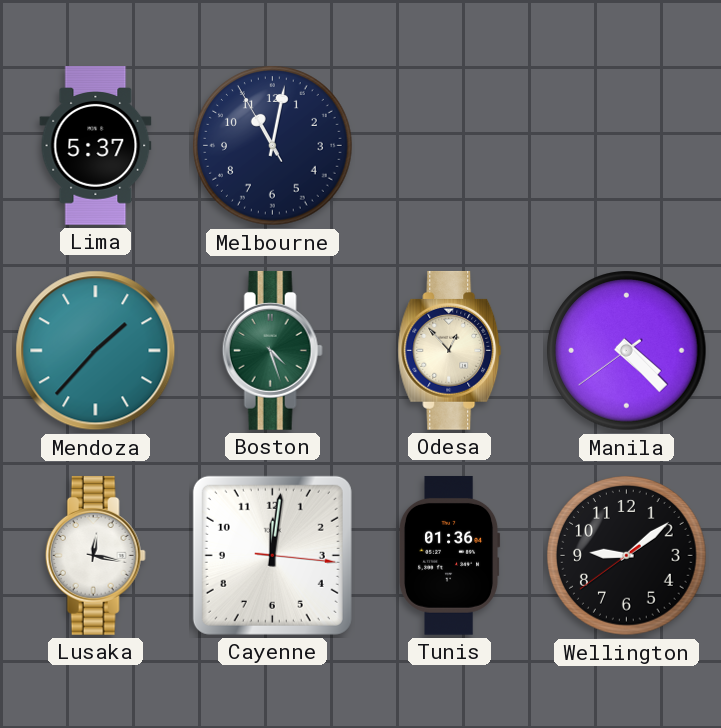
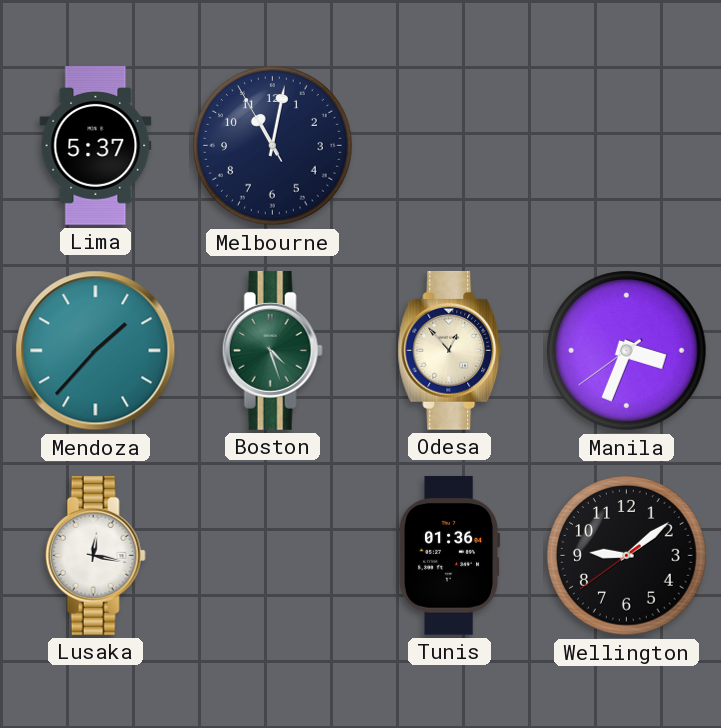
Manila: 4:22 -> 3:33 (627, 351)
Cayenne: 12:01 -> none (272, 555)
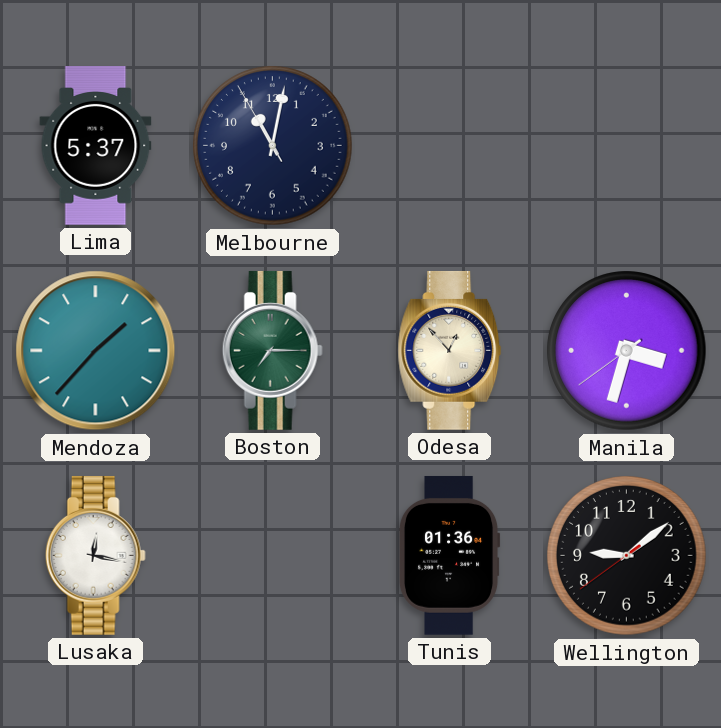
Boston: 4:27 -> 7:15 (272, 350)
Manila: 3:33 -> 3:32 (627, 351)
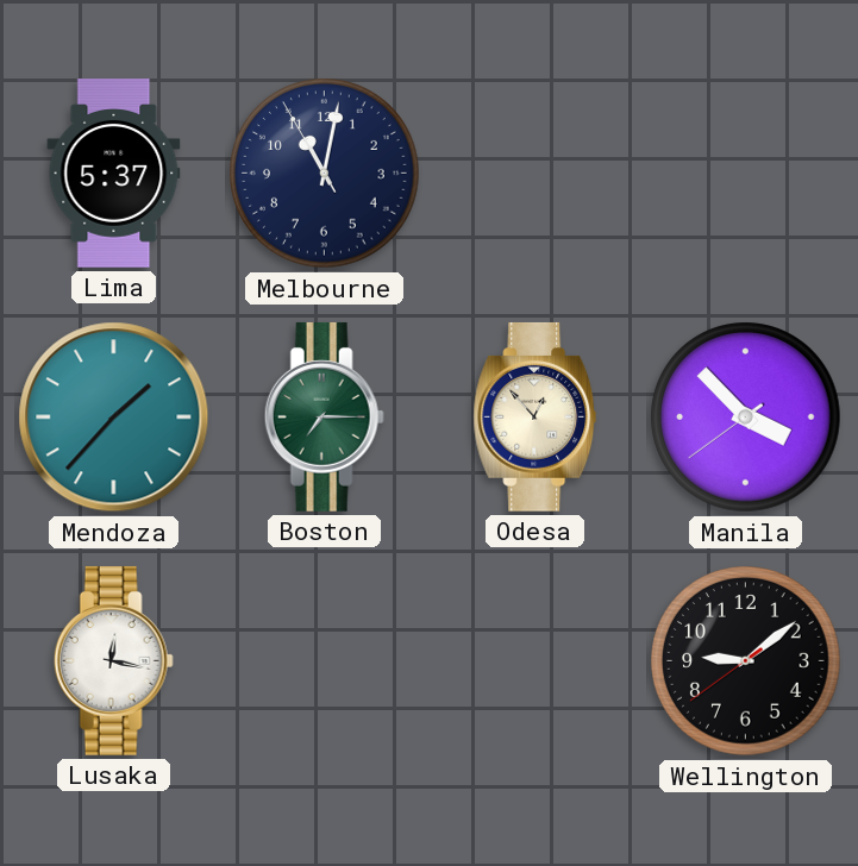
Manila: 3:32 -> 3:52 (746, 418)
Tunis: 01:36 -> none (449, 555)
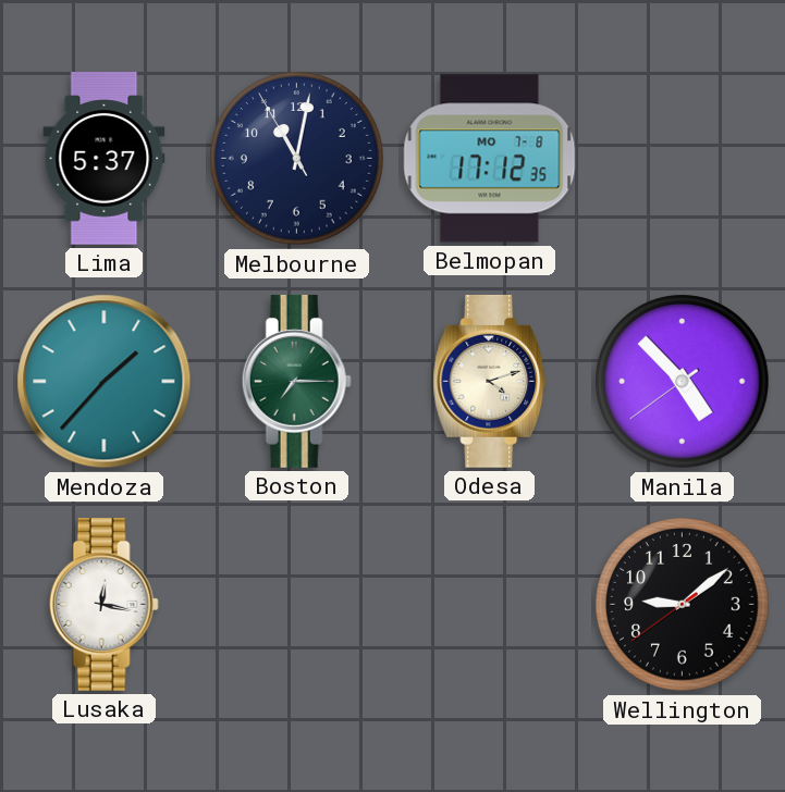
Belmopan: none -> 17:12 (490, 159)
Odesa: 12:53 -> 4:12 (490, 381)
Manila: 3:52 -> 4:52 (683, 382)
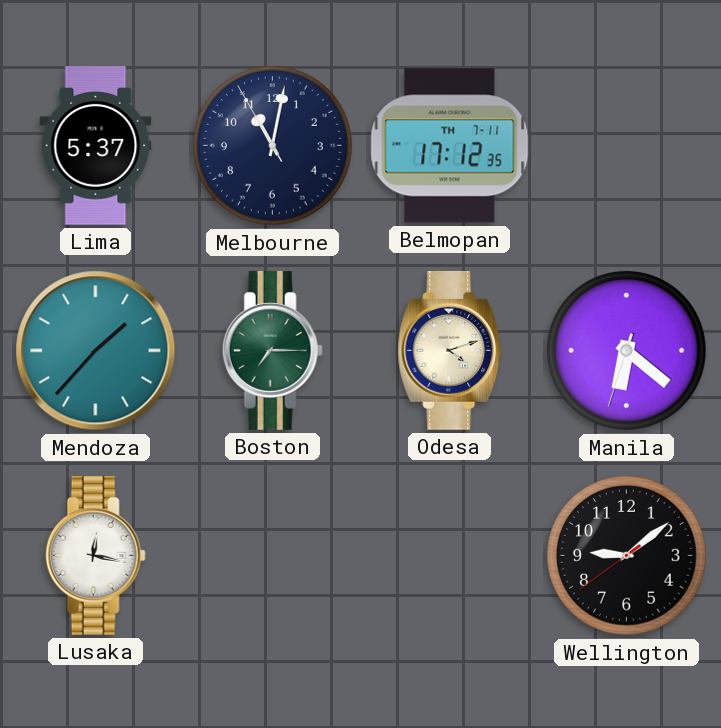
Belmopan date: MO 7-8 -> TH 7-11 (450, 146)
Manila: 4:52 -> 6:21 (627, 351)
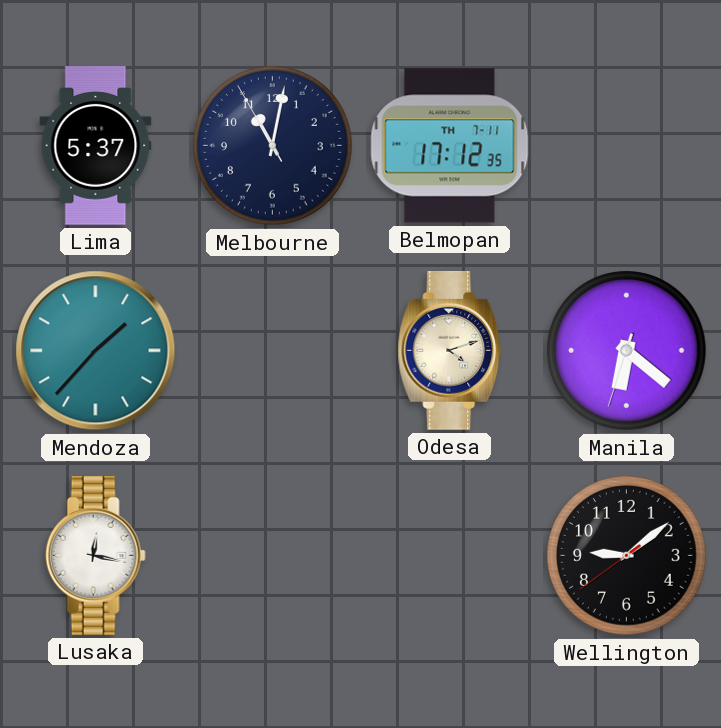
Boston: 7:15 -> none (272, 350)
